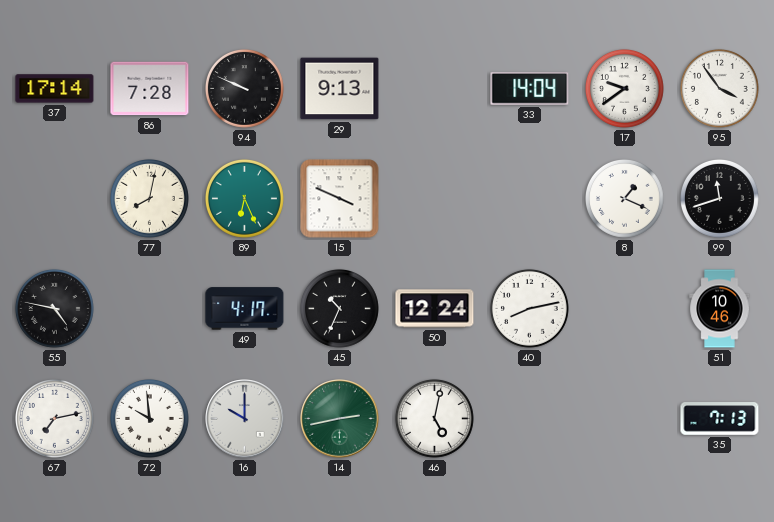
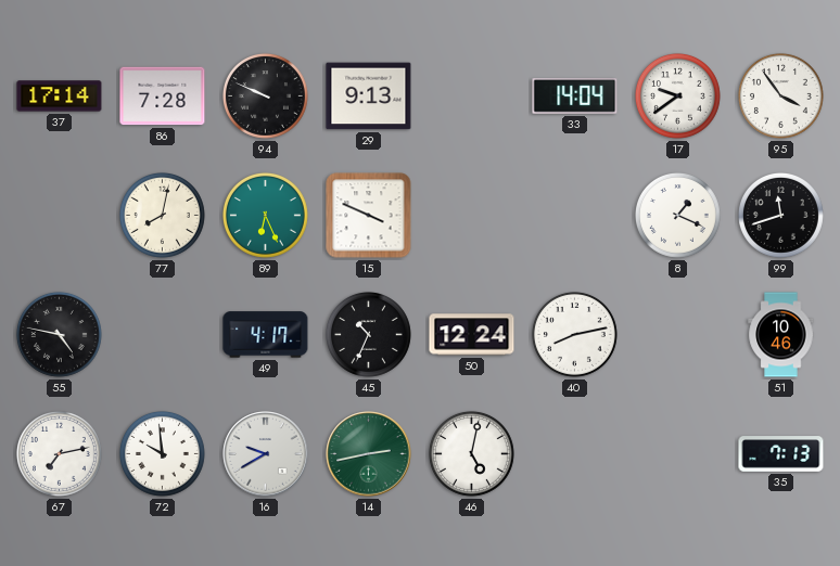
16: 10:00 -> 9:40 (266, 454)
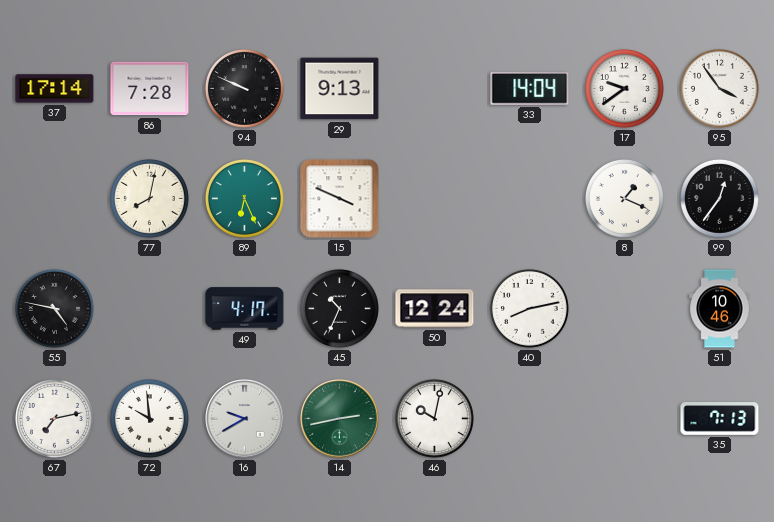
99: 11:42 -> 12:36 (719, 198)
46: 5:02 -> 10:02 (434, 418)
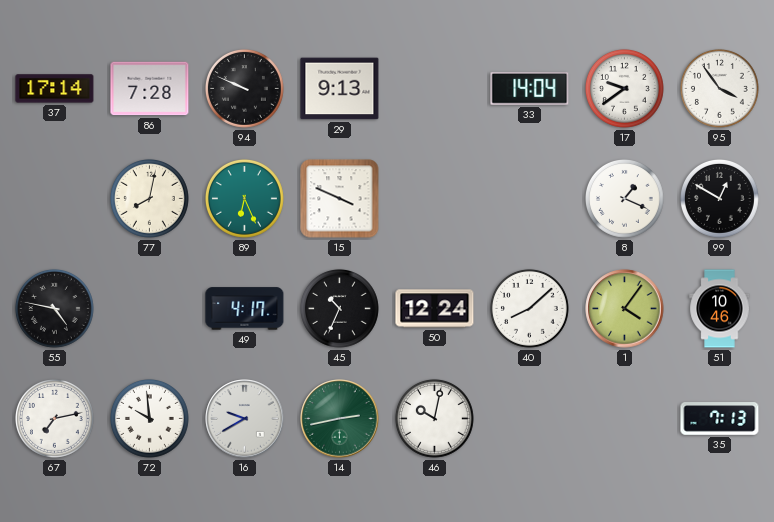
99: 12:36 -> 12:50 (719, 198)
40: 8:13 -> 8:08 (529, 308)
1: none -> 4:06 (625, 309)
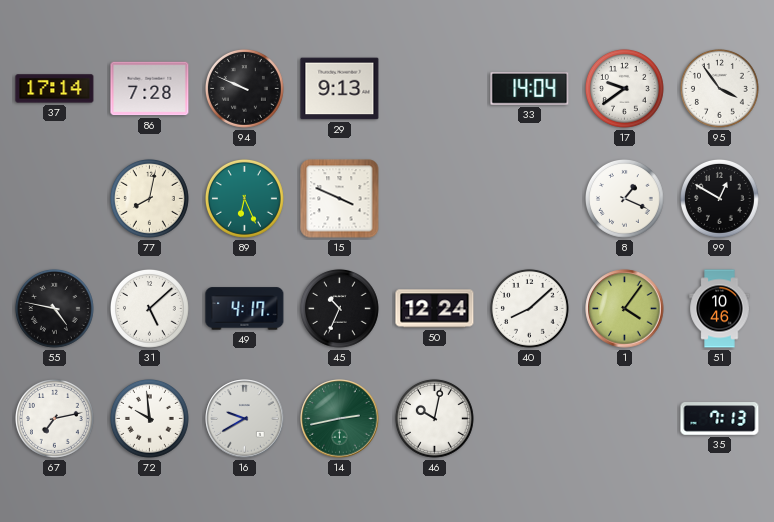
31: none -> 5:08 (149, 308)
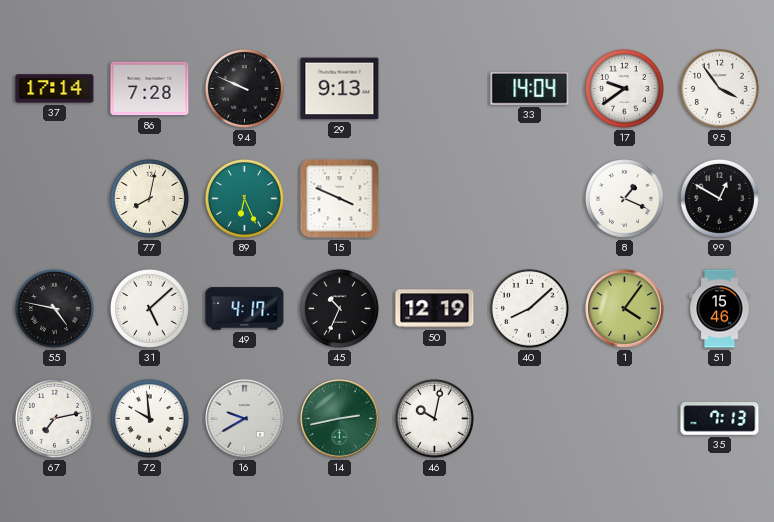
50: 12:24 -> 12:19 (435, 309)
51: 10:46 -> 15:46 (720, 309)
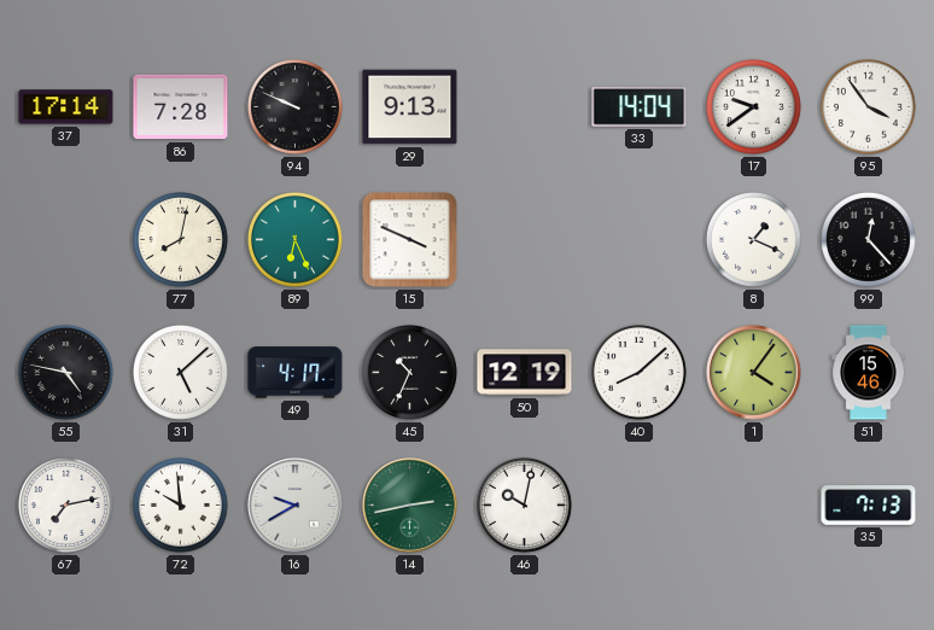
99: 12:50 -> 12:23 (868, 239)
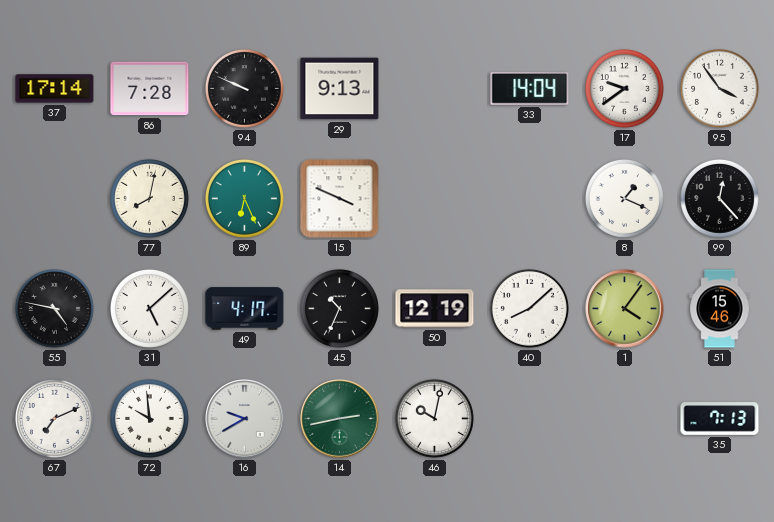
67: 7:13 -> 7:11 (54, 418)
